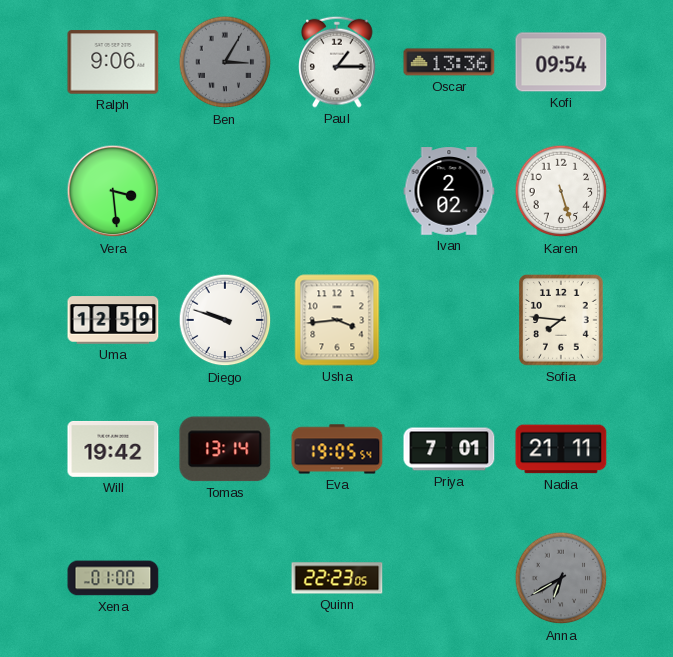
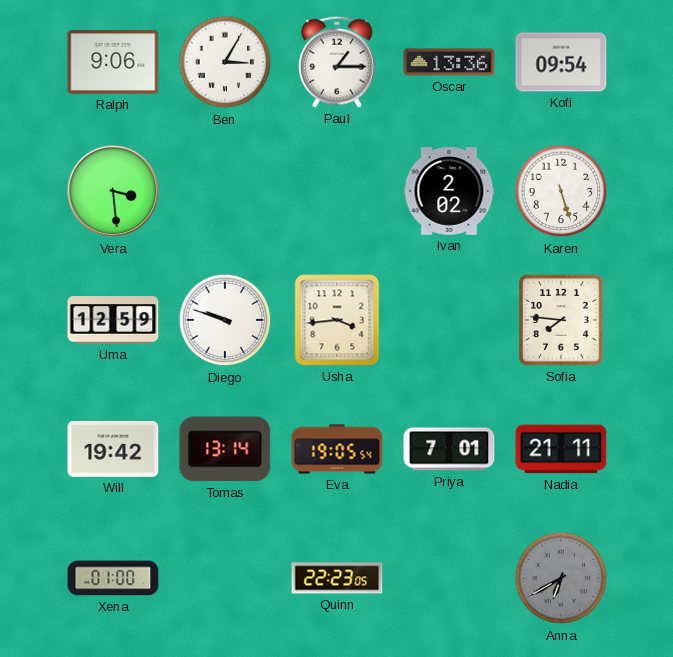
Ben dial: grey -> white (225, 62)
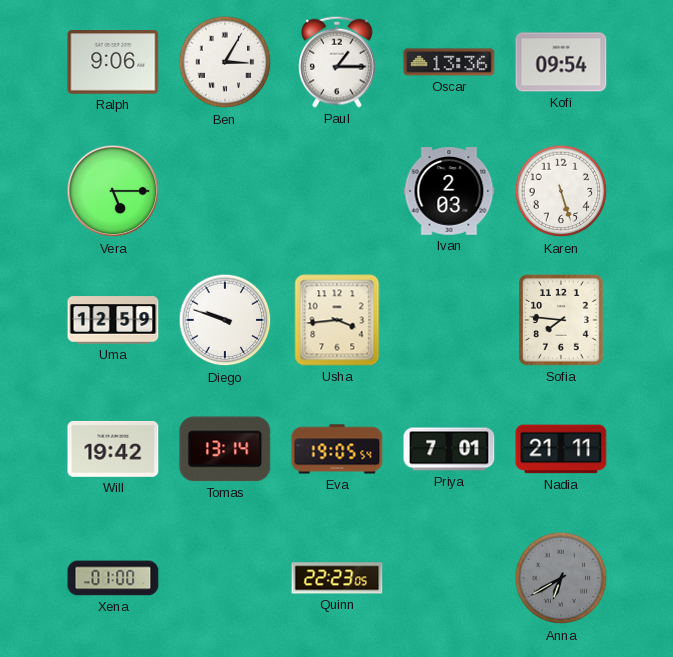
Vera: 3:29 -> 5:15 (113, 191)
Ivan: 2:02 -> 2:03 (449, 191)
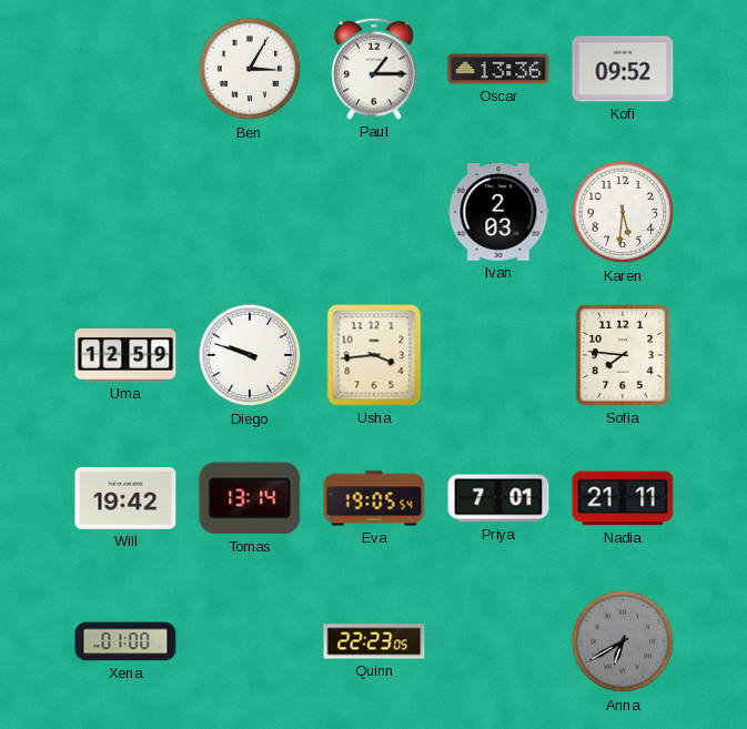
Ralph: 9:06 -> none (113, 62)
Kofi: 09:54 -> 09:52 (623, 69)
Vera: 5:15 -> none (113, 191)
Karen: 5:27 -> 5:31 (623, 212)
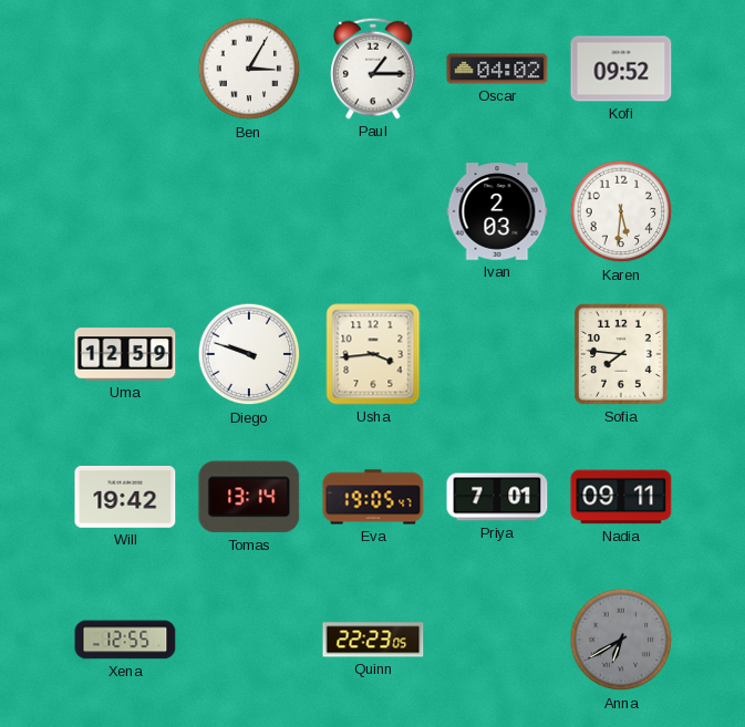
Oscar: 13:36 -> 04:02 (497, 69)
Eva: 19:05:54 -> 19:05:47 (373, 497)
Nadia: 21:11 -> 09:11 (621, 497)
Xena: 01:00 -> 12:55 (125, 640)
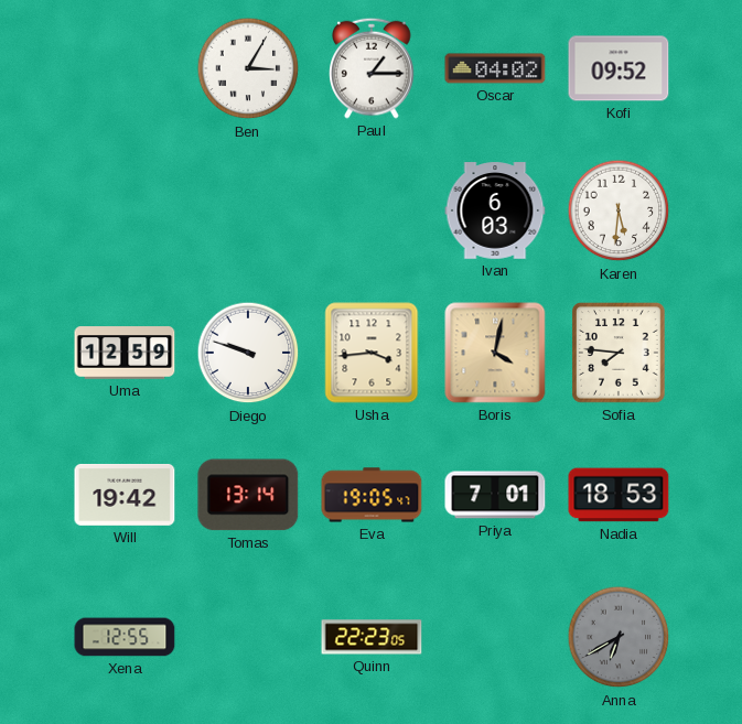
Ivan: 2:03 -> 6:03 (495, 210)
Boris: none -> 4:02 (495, 353)
Nadia: 09:11 -> 18:53 (619, 495)
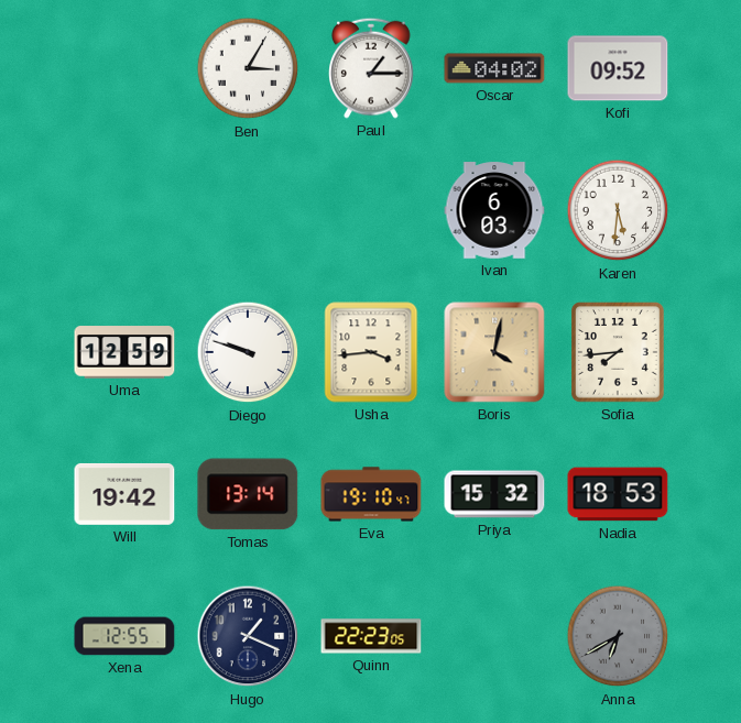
Sofia: 7:46 -> 7:44 (619, 352)
Eva: 19:05 -> 19:10 (371, 494)
Priya: 7:01 -> 15:32 (494, 494)
Hugo: none -> 1:19 (248, 636)
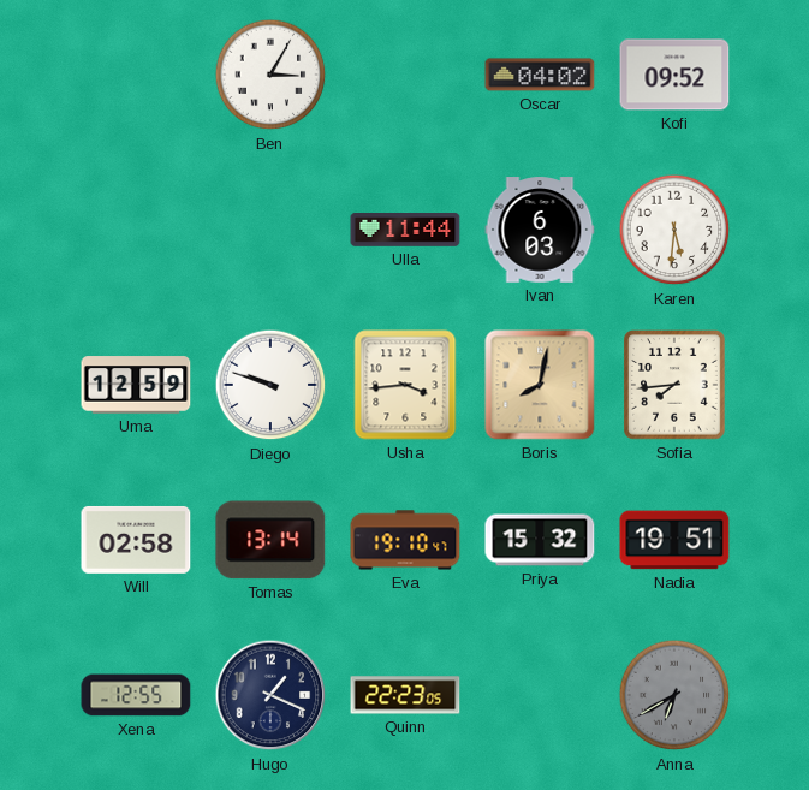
Paul: 1:15 -> none (371, 68)
Ulla: none -> 11:44 (405, 231)
Boris: 4:02 -> 8:02 (540, 385)
Will: 19:42 -> 02:58 (136, 540)
Nadia: 18:53 -> 19:51 (674, 540)
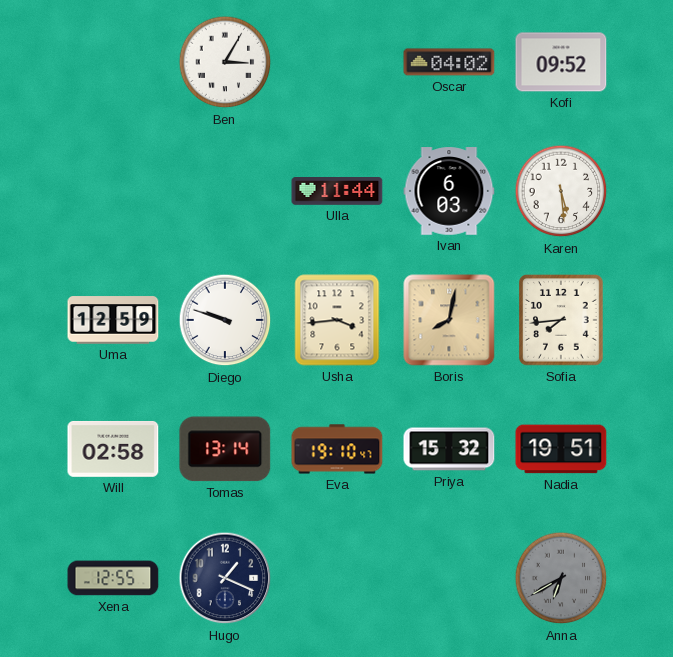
Karen: 5:31 -> 5:29 (561, 191)
Quinn: 22:23 -> none (405, 695)
